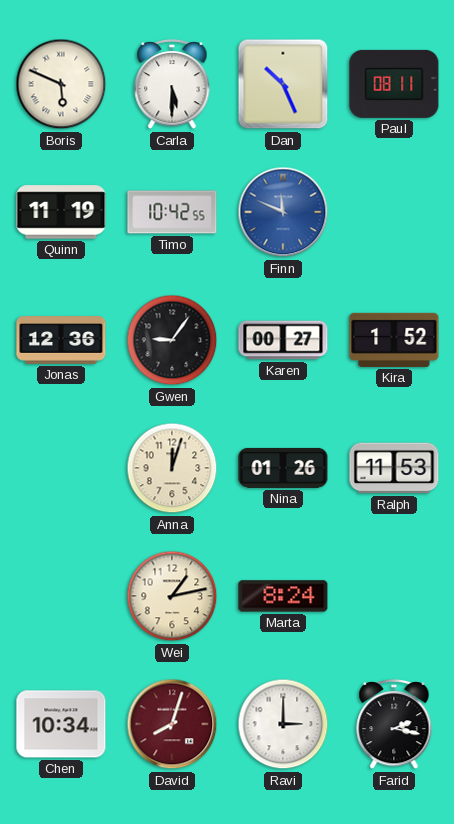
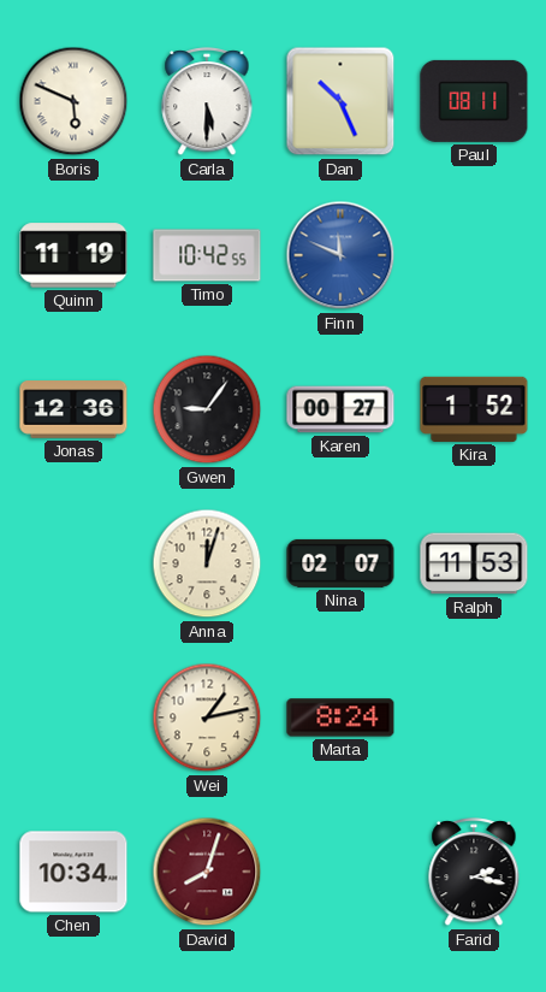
Nina: 01:26 -> 02:07 (340, 563)
Ravi: 3:00 -> none (283, 724)
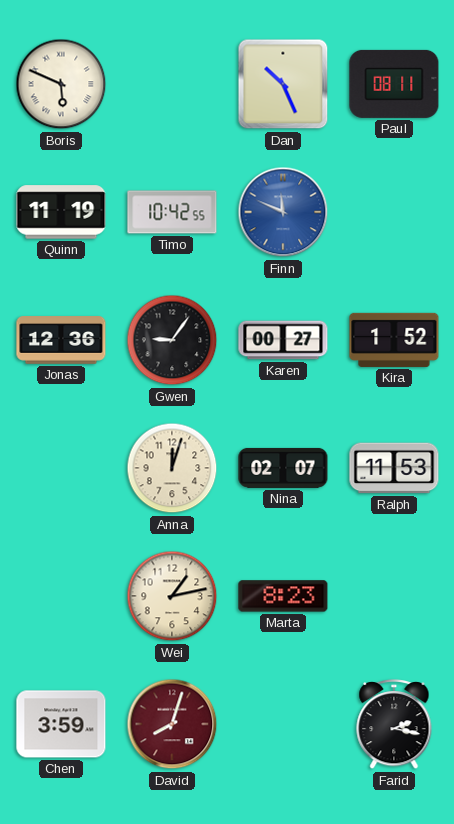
Carla: 5:30 -> none (207, 102)
Marta: 8:24 -> 8:23 (283, 596)
Chen: 10:34 -> 3:59 (61, 724)
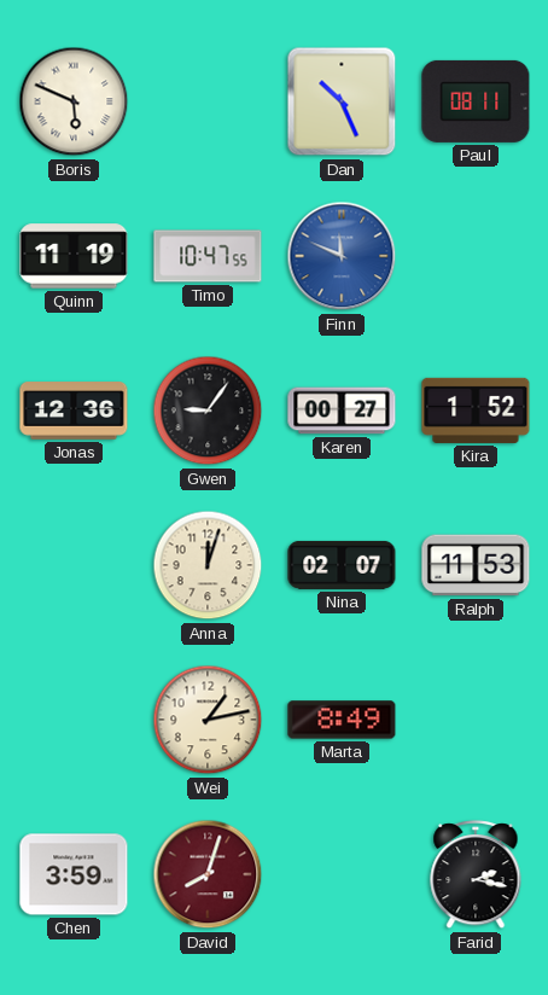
Timo: 10:42 -> 10:47 (208, 256)
Marta: 8:23 -> 8:49 (342, 720)
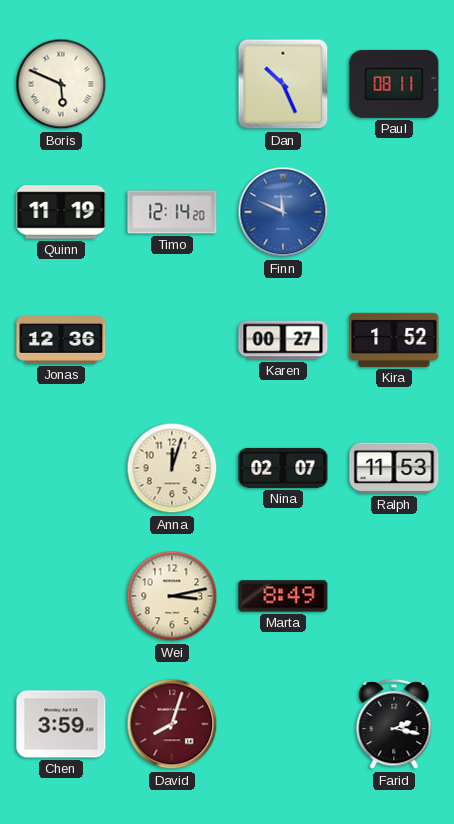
Timo: 10:47 -> 12:14 (172, 212)
Gwen: 9:06 -> none (208, 411)
Wei: 1:13 -> 3:13 (172, 596)
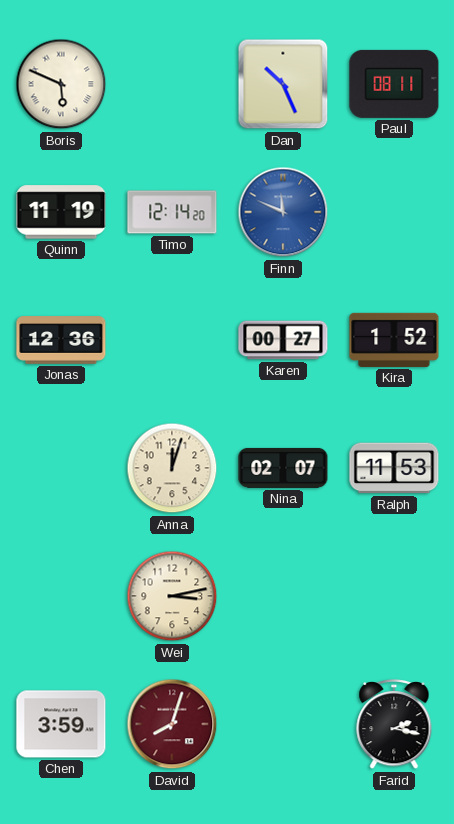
Marta: 8:49 -> none (283, 596)
